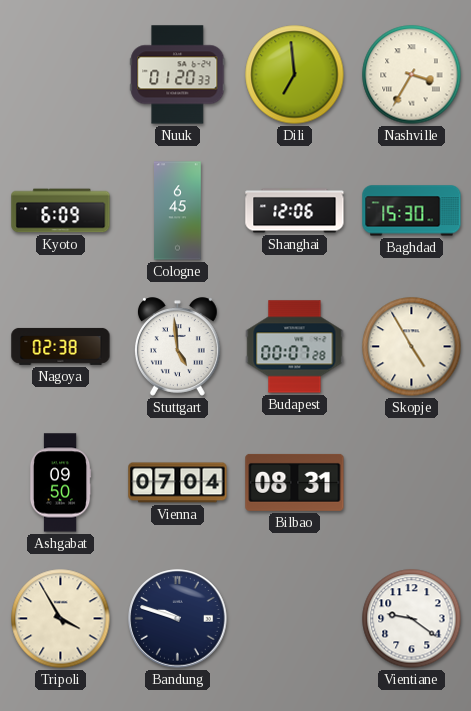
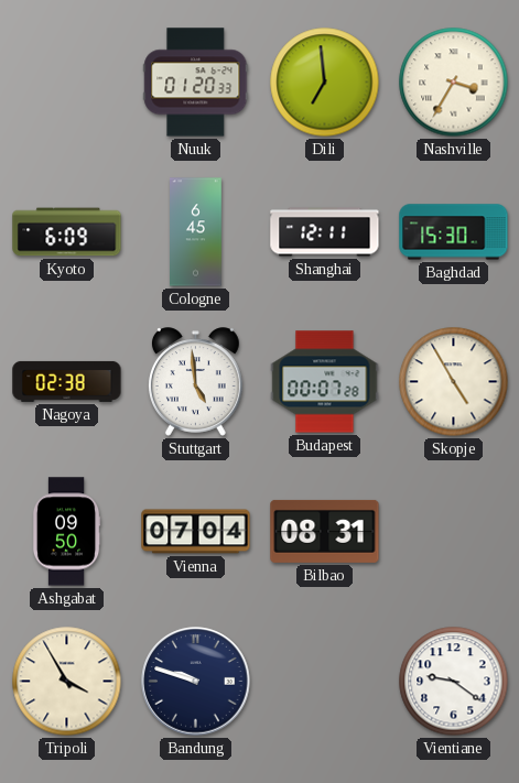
Shanghai: 12:06 -> 12:11 (325, 232)
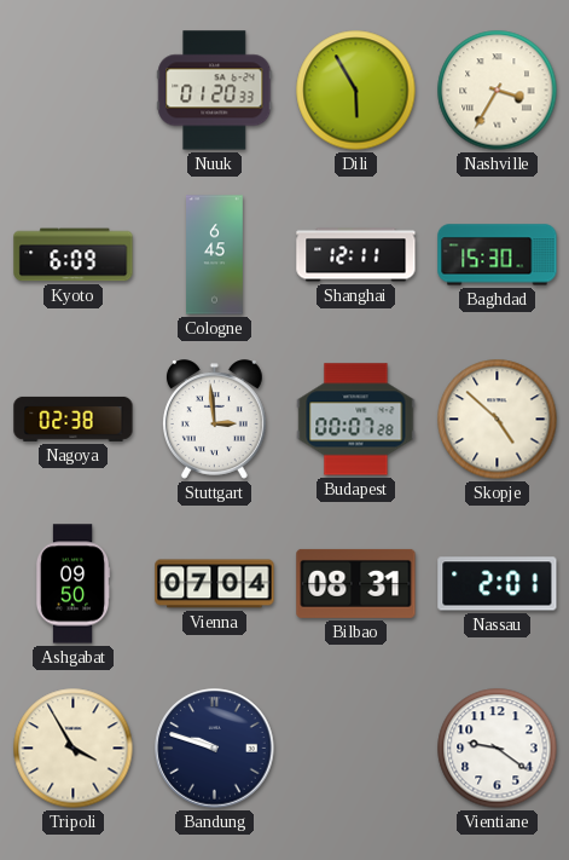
Dili: 6:59 -> 5:55 (356, 91)
Stuttgart: 4:59 -> 2:59 (214, 420)
Skopje: 4:55 -> 4:52 (498, 420)
Nassau: none -> 2:01 (498, 584)
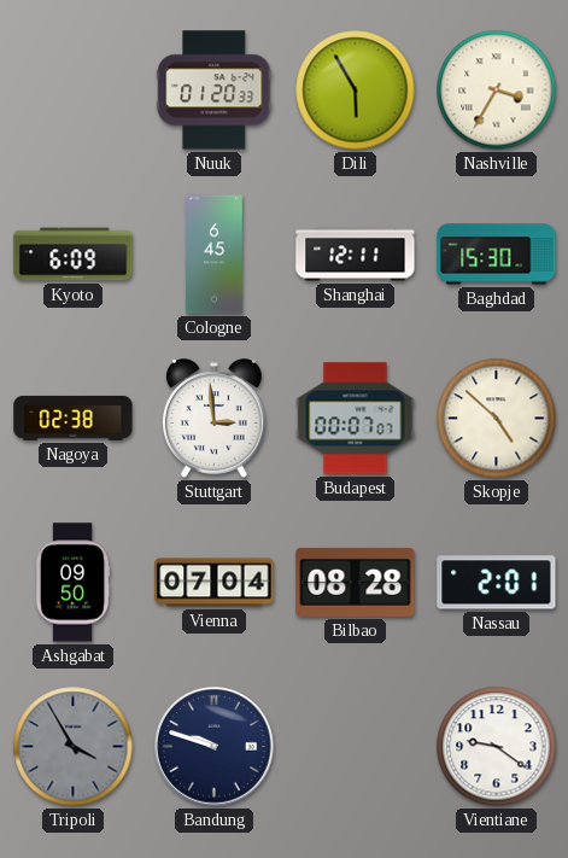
Budapest: 00:07:28 -> 00:07:07 (356, 419)
Bilbao: 08:31 -> 08:28 (356, 582)
Tripoli dial: cream -> grey (74, 747)
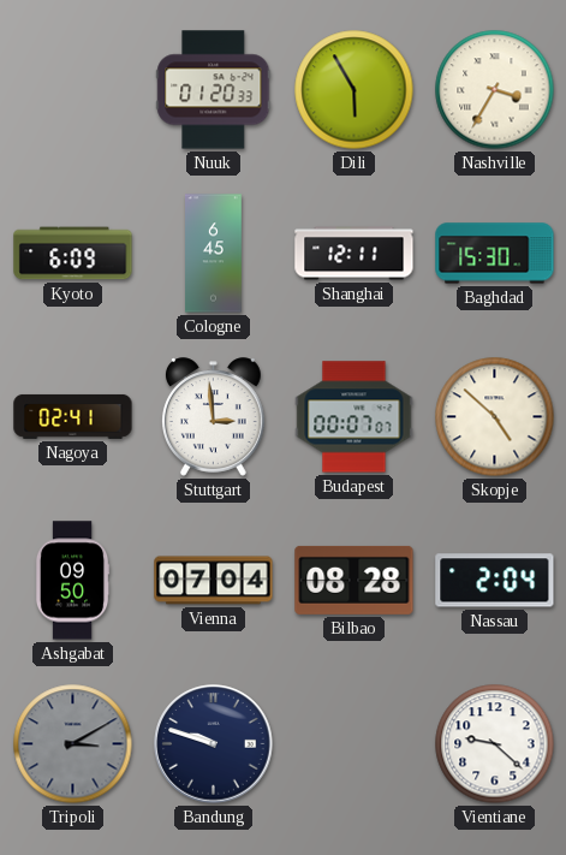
Nagoya: 02:38 -> 02:41 (73, 416)
Nassau: 2:01 -> 2:04 (495, 581)
Tripoli: 3:55 -> 3:10 (73, 744)
Vientiane: 9:21 -> 9:22 (495, 744)
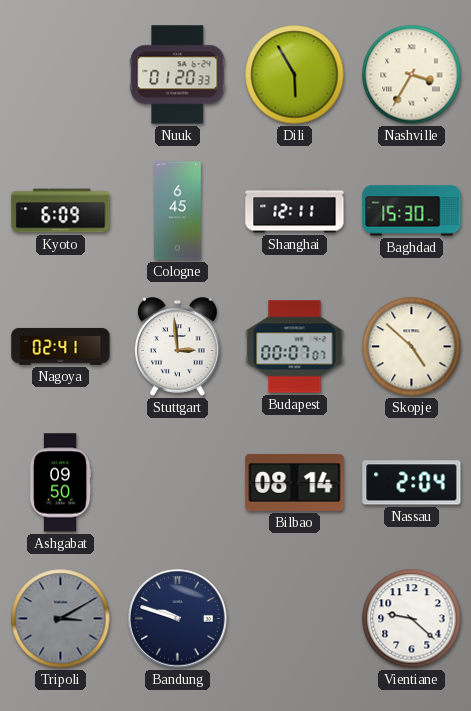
Vienna: 07:04 -> none (214, 581)
Bilbao: 08:28 -> 08:14 (295, 482)
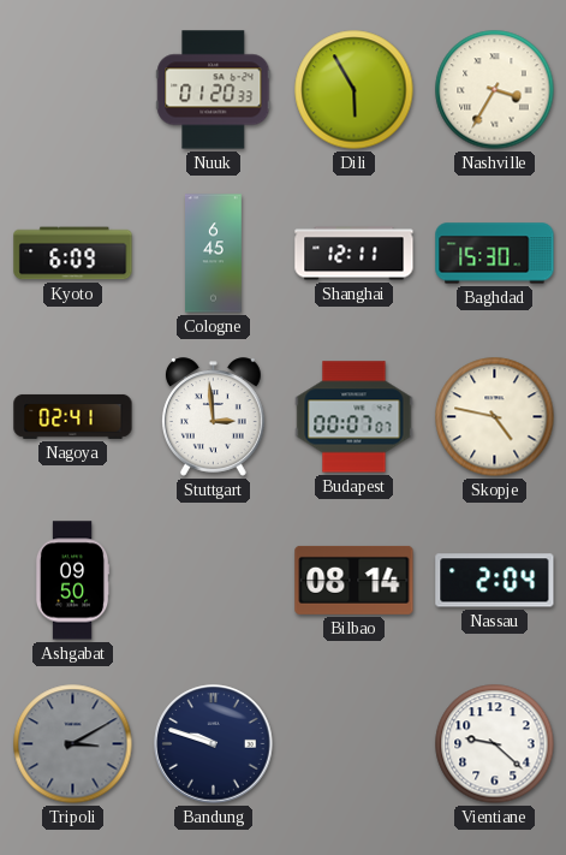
Skopje: 4:52 -> 4:47 (495, 417)
